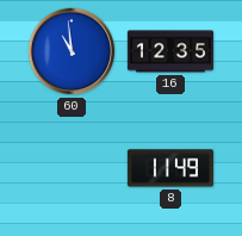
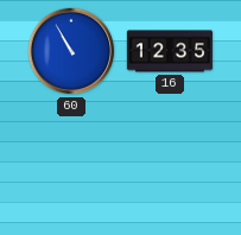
60: 10:59 -> 10:55 (71, 51)
8: 11:49 -> none (170, 168)
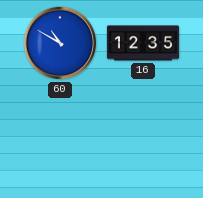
60: 10:55 -> 10:50 (60, 43)
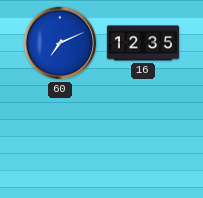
60: 10:50 -> 7:11 (60, 43)
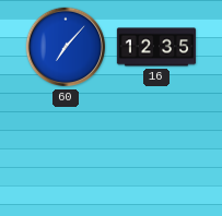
60: 7:11 -> 7:07 (66, 47)
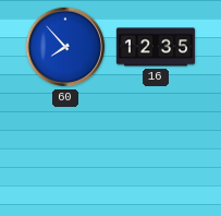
60: 7:07 -> 7:53 (65, 47)
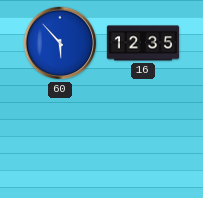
60: 7:53 -> 5:53 (60, 43)
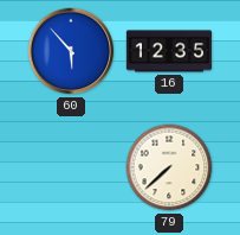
79: none -> 7:38 (169, 167)
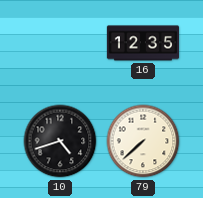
60: 5:53 -> none (71, 51)
10: none -> 4:42 (60, 141)
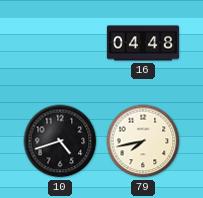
16: 12:35 -> 04:48 (142, 43)
79: 7:38 -> 7:43 (143, 141)
